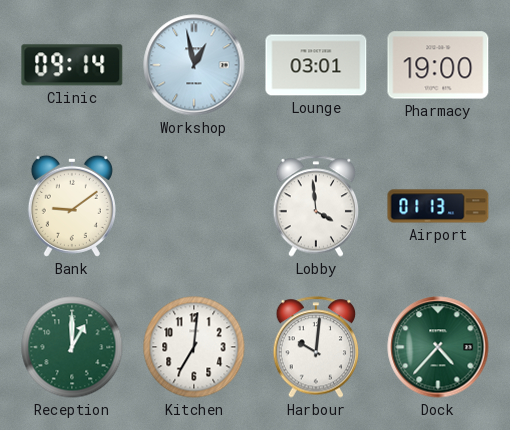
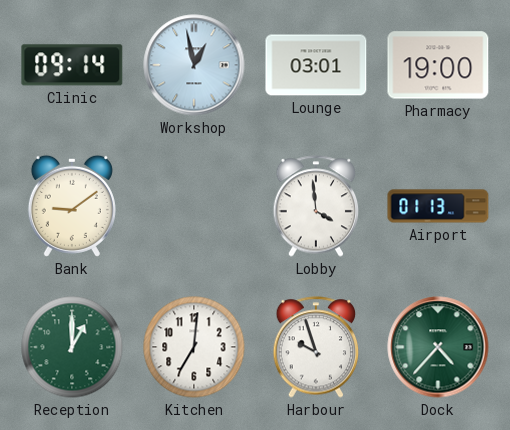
Harbour: 10:01 -> 9:57 (316, 347)
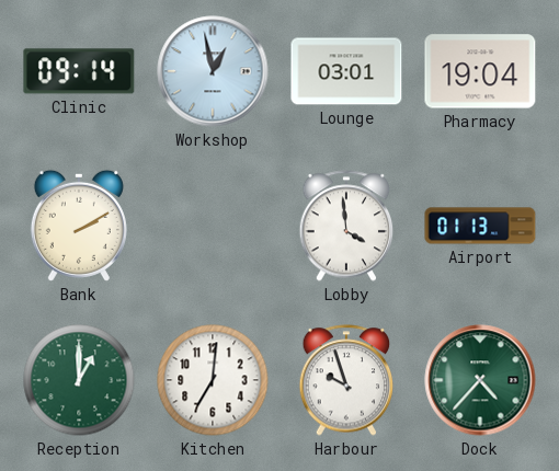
Pharmacy: 19:00 -> 19:04 (480, 71)
Bank: 9:09 -> 2:10 (79, 226)
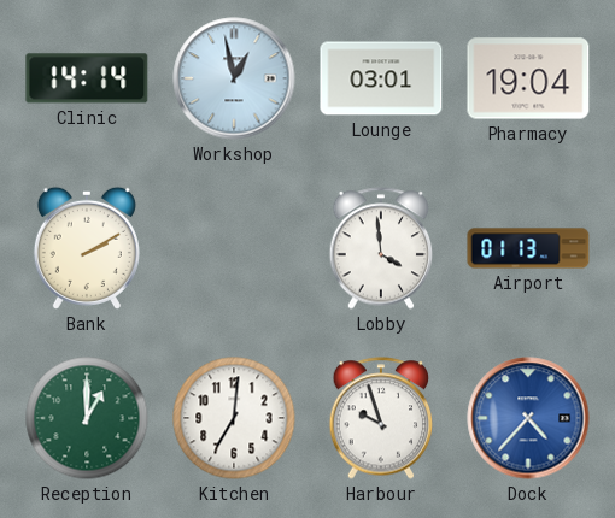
Clinic: 09:14 -> 14:14 (87, 78)
Dock dial: green -> blue (528, 418)
